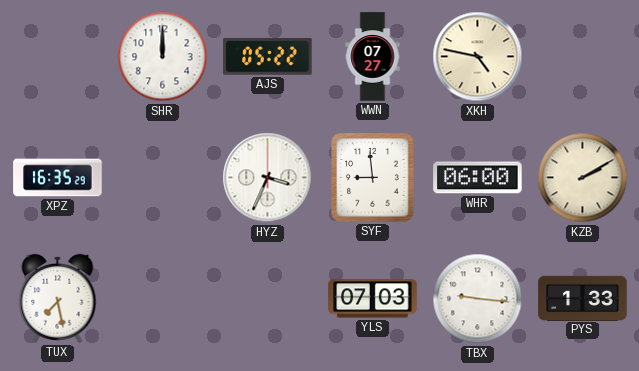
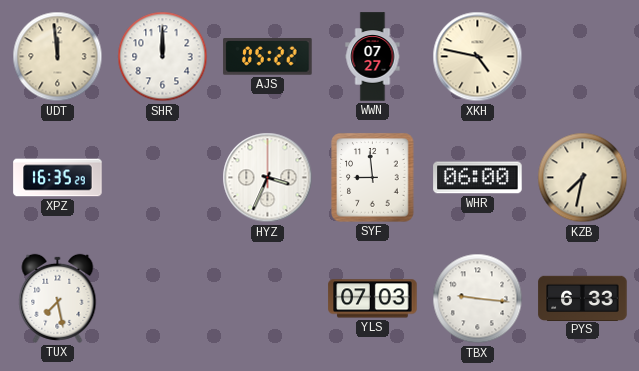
UDT: none -> 11:59 (58, 57)
KZB: 2:10 -> 7:32 (583, 178)
PYS: 1:33 -> 6:33 (583, 298)
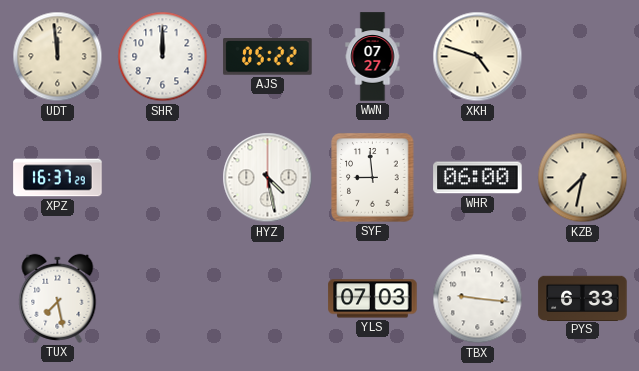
XKH: 4:47 -> 4:48 (478, 57)
XPZ: 16:35 -> 16:37 (58, 178)
HYZ: 3:34 -> 4:28 (268, 178)
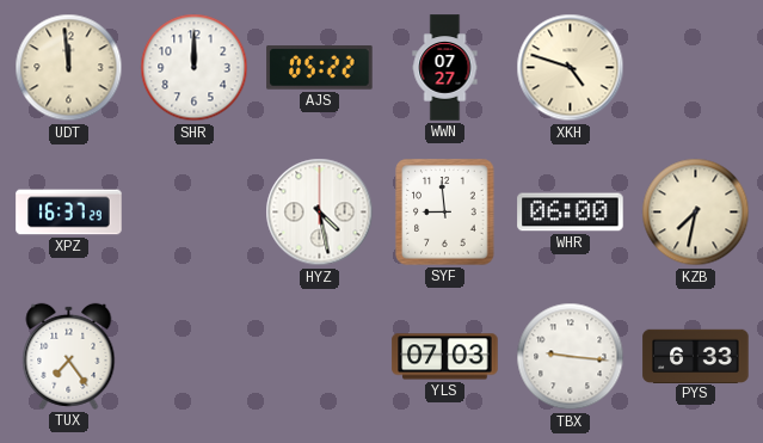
TUX: 7:28 -> 7:24 (69, 356)
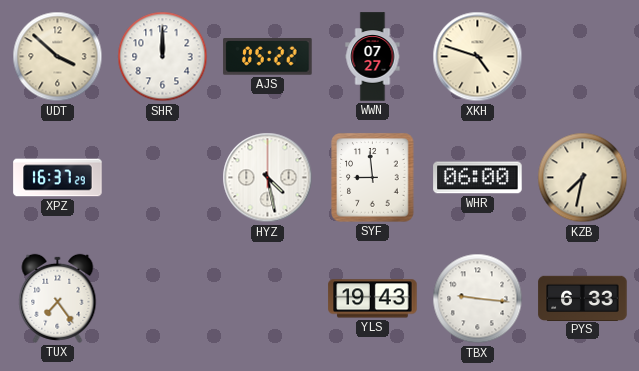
UDT: 11:59 -> 3:52 (58, 57)
YLS: 07:03 -> 19:43 (373, 299)
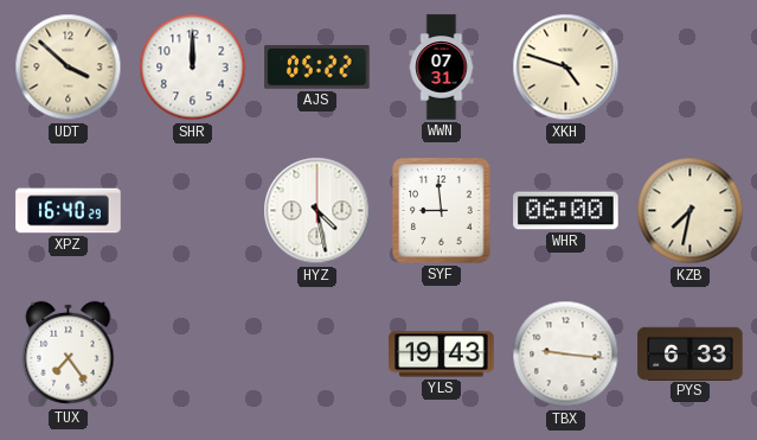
WWN: 07:27 -> 07:31 (442, 68)
XPZ: 16:37 -> 16:40 (69, 211)
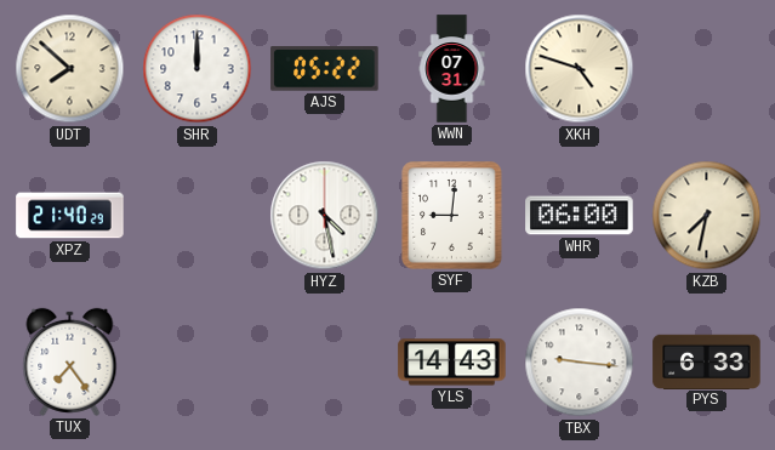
UDT: 3:52 -> 7:52 (70, 69)
XPZ: 16:40 -> 21:40 (70, 216)
SYF: 8:59 -> 9:01 (452, 216)
YLS: 19:43 -> 14:43 (452, 363)
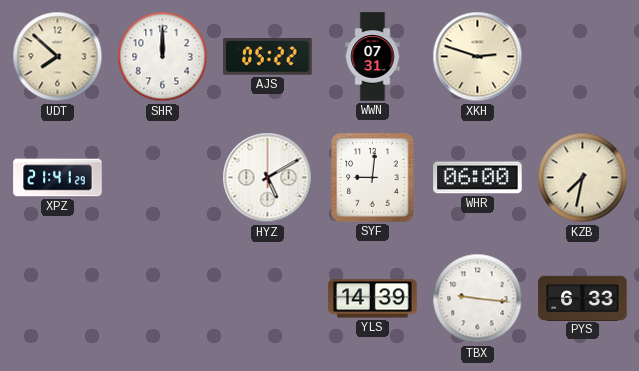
XKH: 4:48 -> 2:48 (478, 57)
XPZ: 21:40 -> 21:41 (58, 178)
HYZ: 4:28 -> 5:10 (268, 178)
TUX: 7:24 -> none (70, 361)
YLS: 14:43 -> 14:39 (373, 299)
